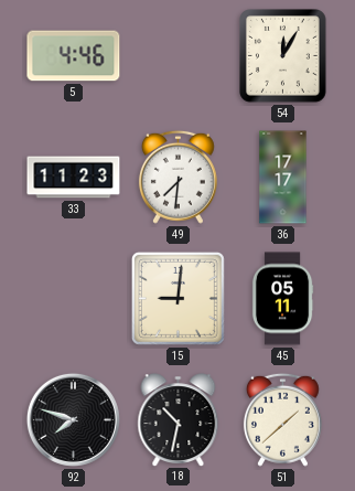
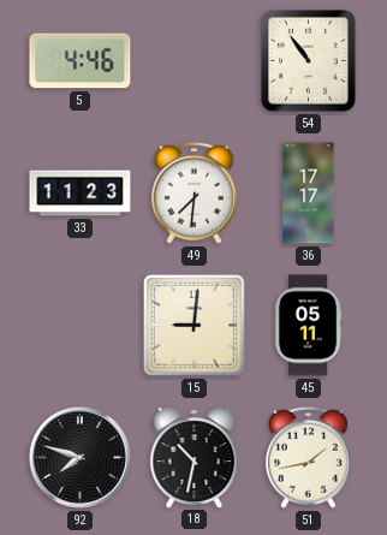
54: 12:05 -> 10:54 (309, 61)
51: 1:38 -> 1:43 (308, 457)
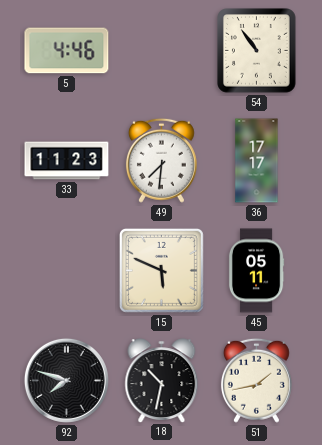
15: 9:01 -> 5:49 (161, 270)
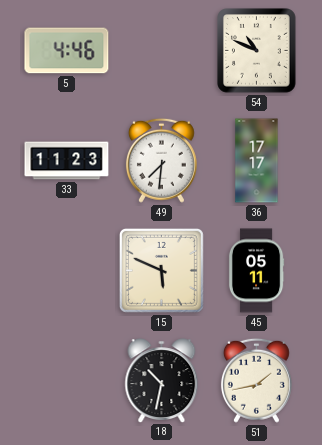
54: 10:54 -> 10:49 (257, 51)
92: 7:48 -> none (66, 380)
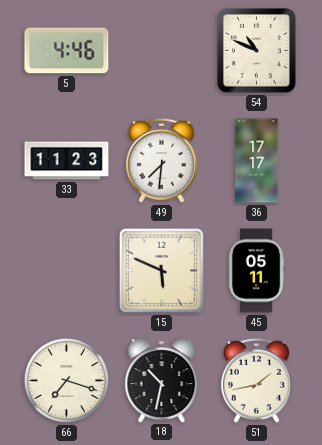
66: none -> 7:18 (66, 380)
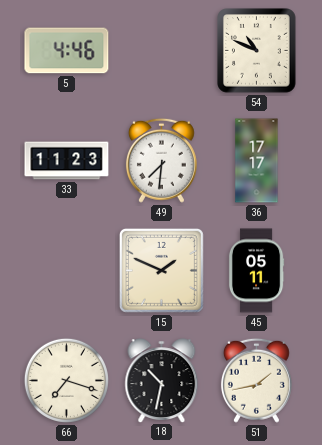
15: 5:49 -> 1:49 (161, 270)
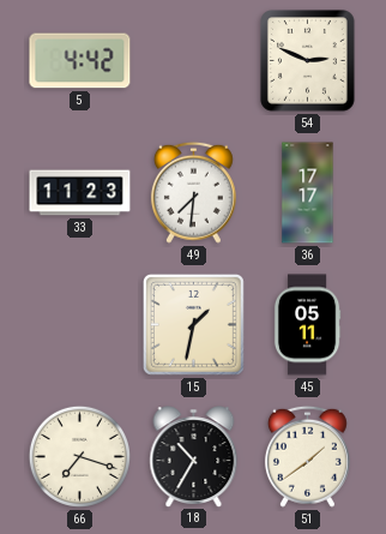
5: 4:46 -> 4:42 (80, 61)
54: 10:49 -> 2:49 (308, 61)
15: 1:49 -> 1:32 (193, 324)
18: 10:32 -> 10:35 (194, 456)
51: 1:43 -> 1:39 (307, 456)
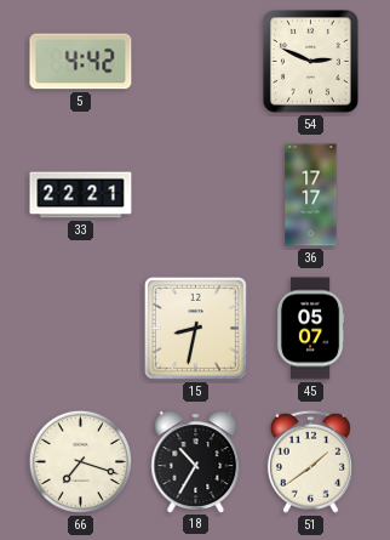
33: 11:23 -> 22:21 (81, 195)
49: 7:31 -> none (193, 192)
15: 1:32 -> 8:32 (195, 328)
45: 05:11 -> 05:07 (310, 329)
